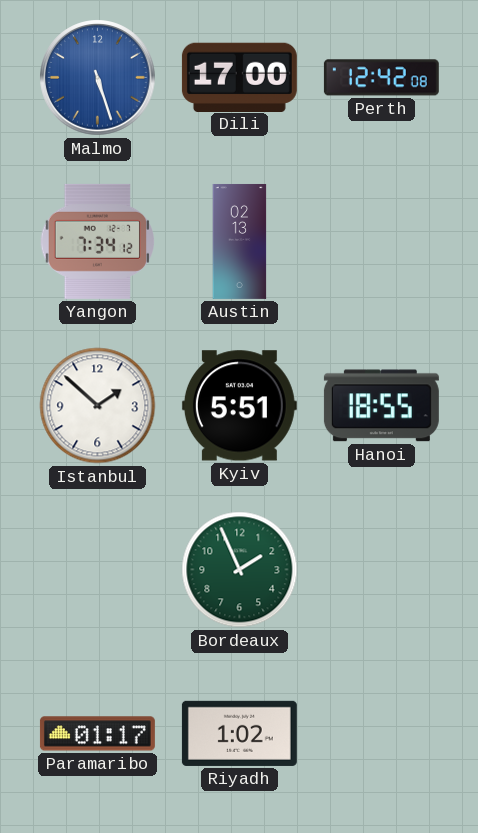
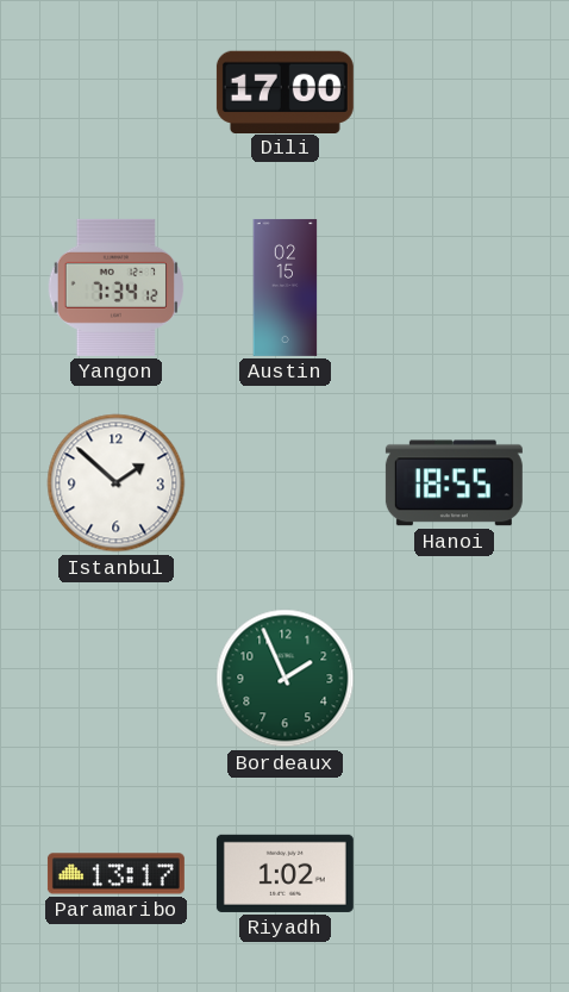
Malmo: 5:27 -> none (98, 78)
Perth: 12:42 -> none (381, 78)
Austin: 02:13 -> 02:15 (286, 287)
Kyiv: 5:51 -> none (239, 406)
Paramaribo: 01:17 -> 13:17 (115, 874)
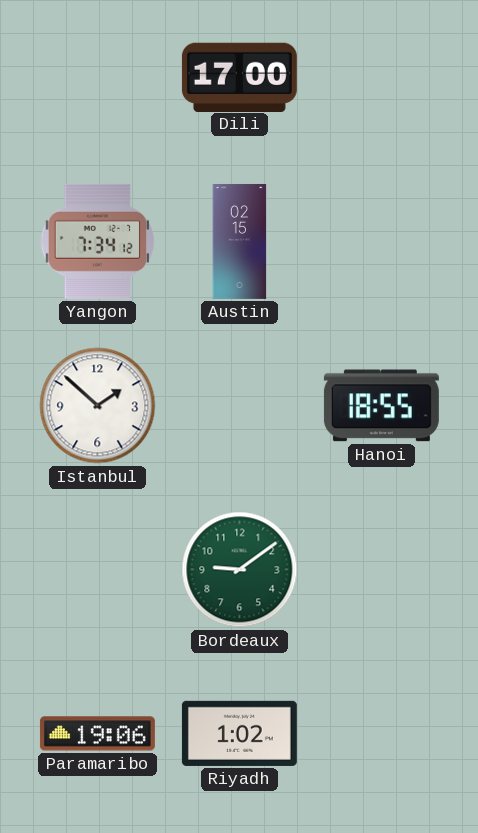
Bordeaux: 1:56 -> 9:09 (240, 570)
Paramaribo: 13:17 -> 19:06 (97, 734)
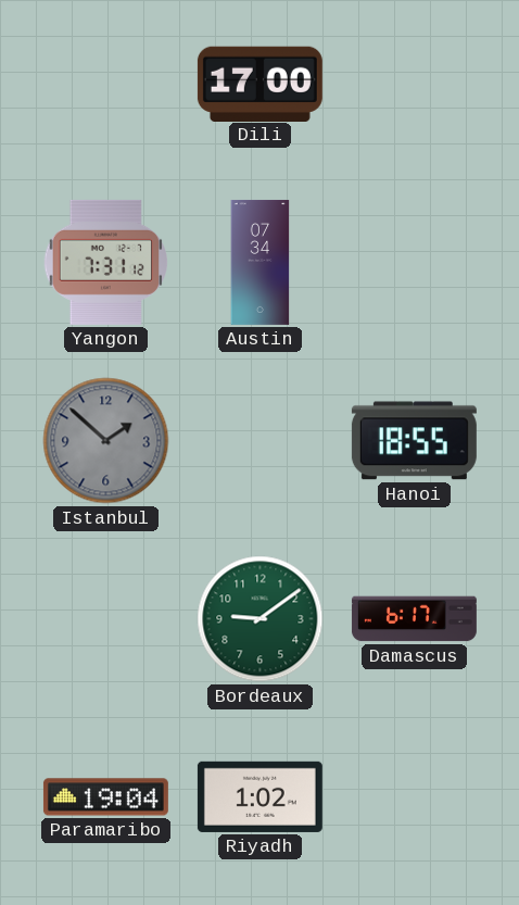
Yangon: 7:34 -> 7:31 (106, 262)
Austin: 02:15 -> 07:34 (261, 262)
Istanbul dial: white -> grey (106, 441)
Damascus: none -> 6:17 (414, 619)
Paramaribo: 19:06 -> 19:04 (105, 797)
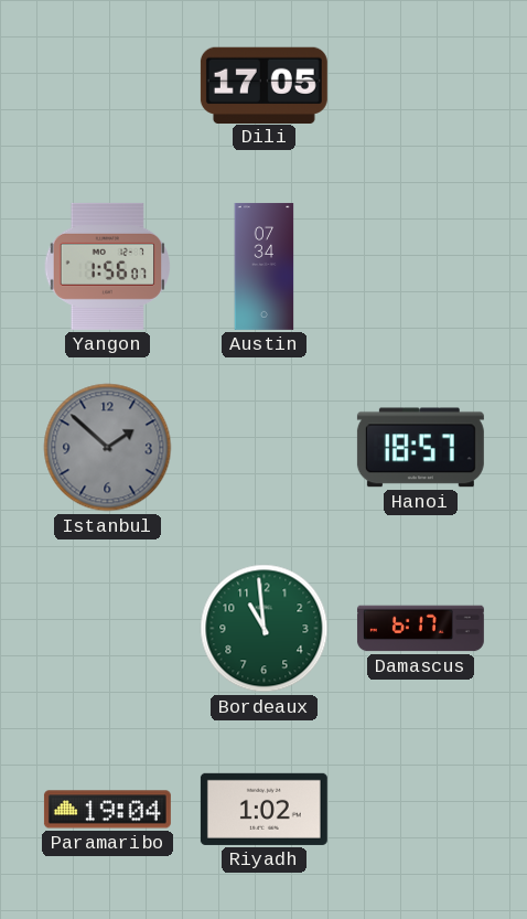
Dili: 17:00 -> 17:05 (263, 85)
Yangon: 7:31 -> 1:56 (108, 266)
Hanoi: 18:55 -> 18:57 (420, 448)
Bordeaux: 9:09 -> 10:59 (265, 629)
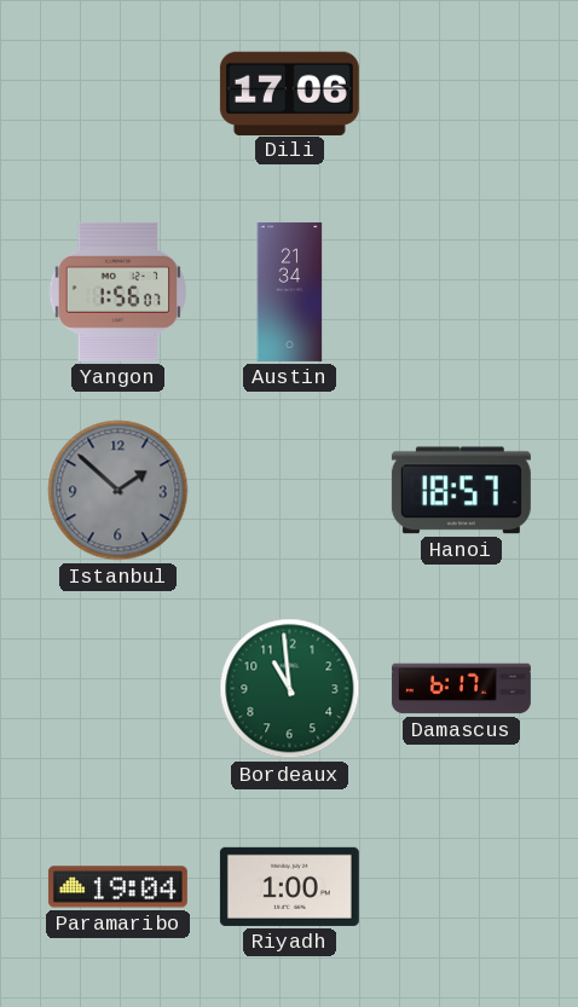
Dili: 17:05 -> 17:06 (289, 93)
Austin: 07:34 -> 21:34 (290, 291)
Riyadh: 1:02 -> 1:00 (289, 886)
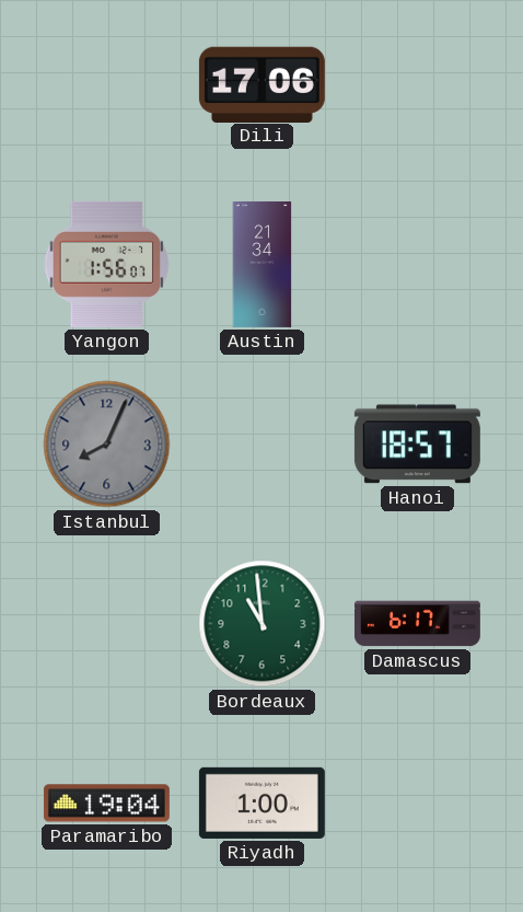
Istanbul: 1:52 -> 8:04 (107, 445)
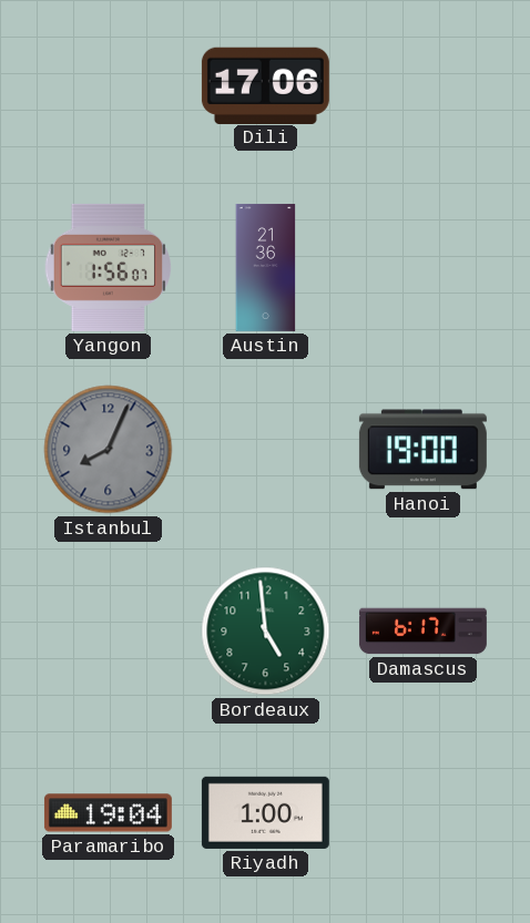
Austin: 21:34 -> 21:36 (266, 267)
Hanoi: 18:57 -> 19:00 (422, 450)
Bordeaux: 10:59 -> 4:59 (266, 632)
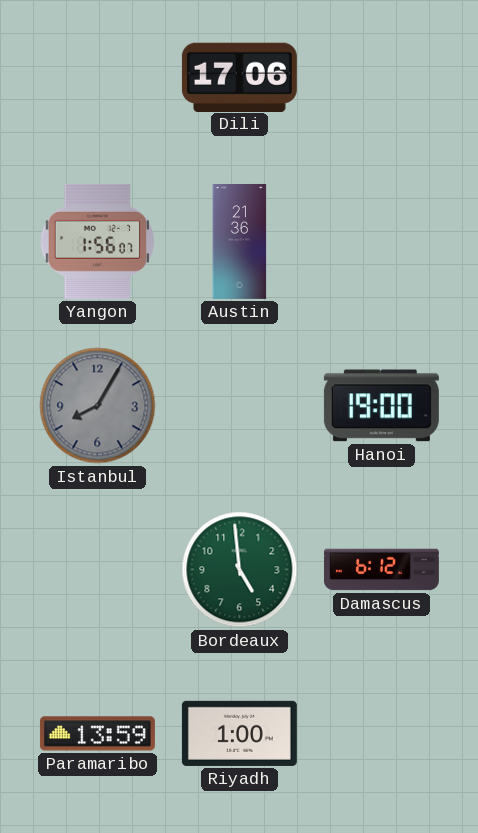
Istanbul: 8:04 -> 8:05 (98, 406)
Damascus: 6:17 -> 6:12 (381, 570)
Paramaribo: 19:04 -> 13:59 (97, 734)
